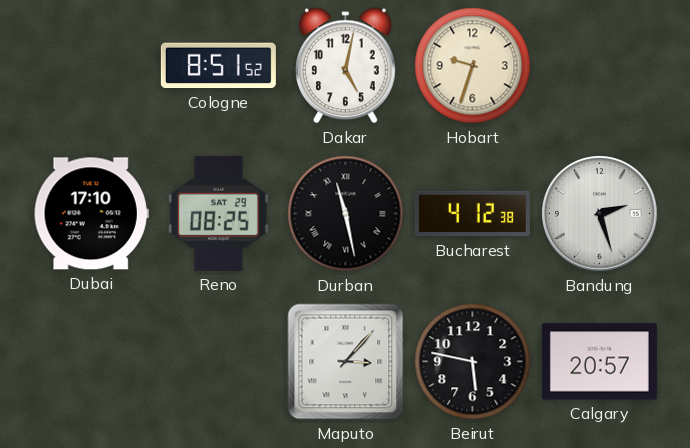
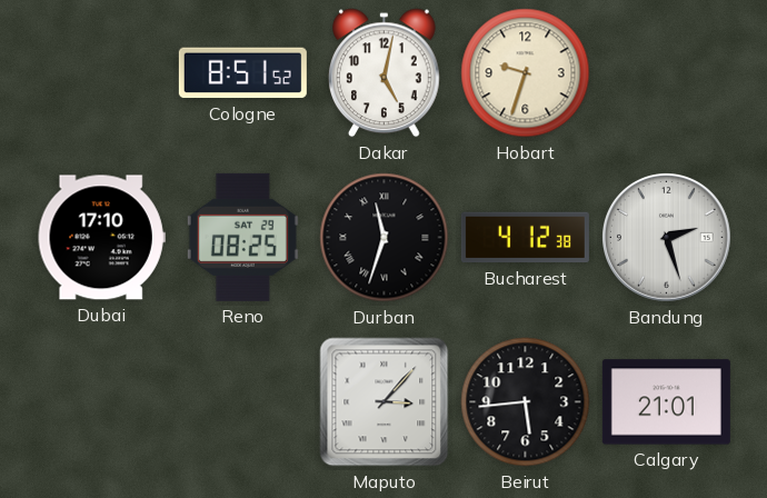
Durban: 11:28 -> 11:33 (385, 238)
Beirut: 5:47 -> 5:44 (526, 402)
Calgary: 20:57 -> 21:01 (666, 402)
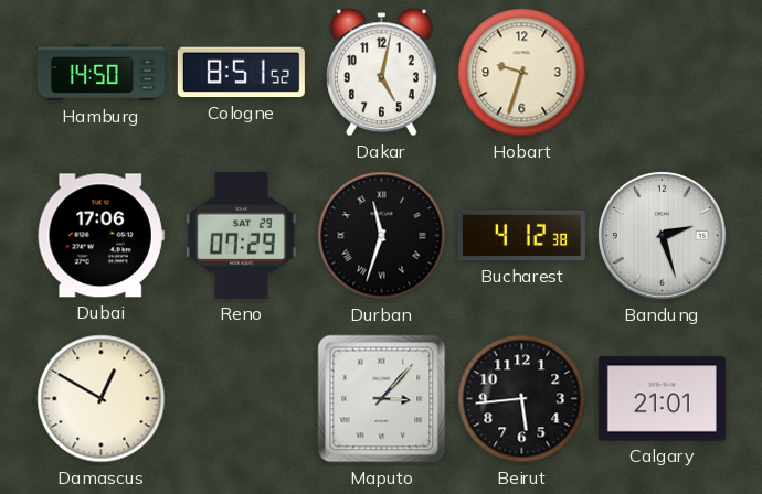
Hamburg: none -> 14:50 (100, 73)
Dubai: 17:10 -> 17:06 (100, 236)
Reno: 08:25 -> 07:29 (241, 235)
Damascus: none -> 12:50 (102, 399)
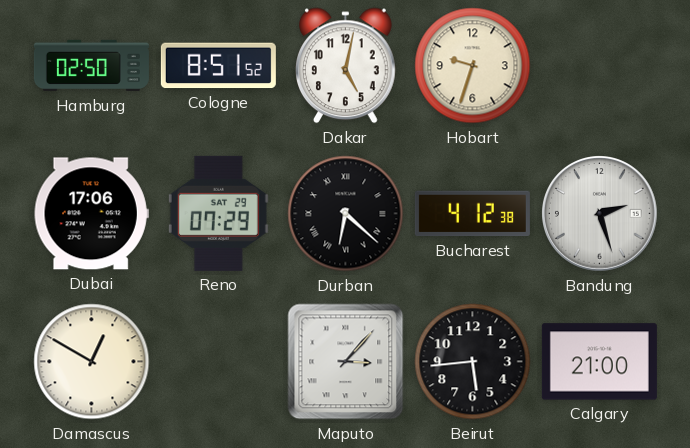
Hamburg: 14:50 -> 02:50 (91, 66)
Durban: 11:33 -> 6:22 (346, 214)
Calgary: 21:01 -> 21:00 (599, 362)
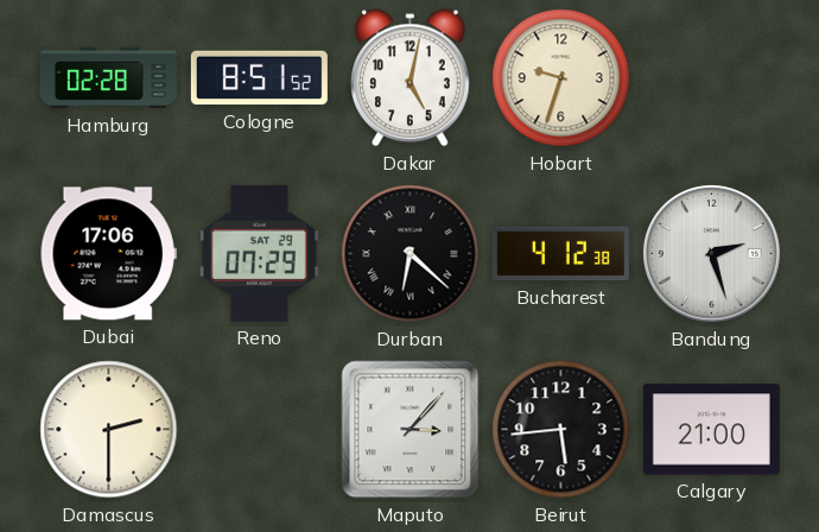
Hamburg: 02:50 -> 02:28 (108, 78)
Damascus: 12:50 -> 2:30 (109, 430)
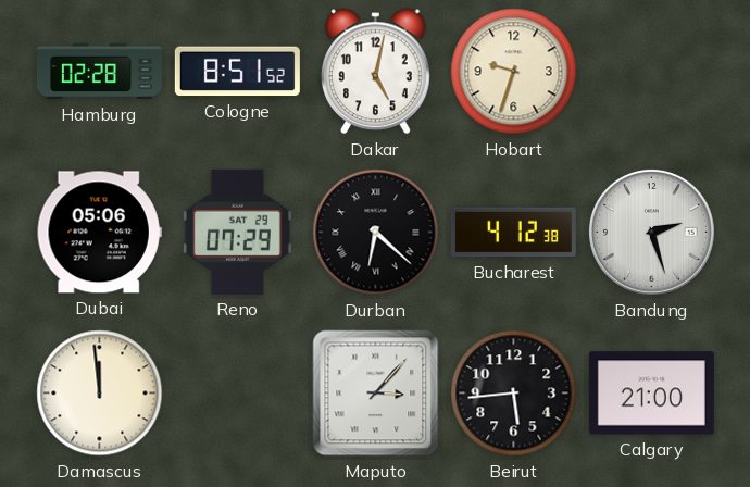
Dubai: 17:06 -> 05:06 (99, 233)
Damascus: 2:30 -> 11:59 (100, 394)
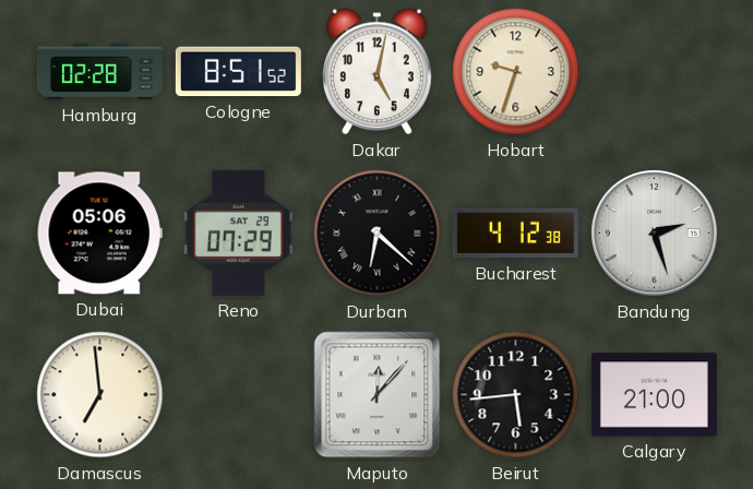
Damascus: 11:59 -> 6:59 (100, 395)
Maputo: 3:07 -> 12:07 (378, 395)
